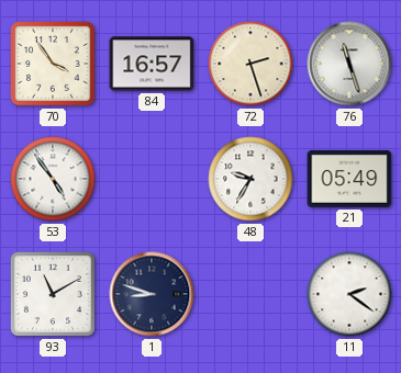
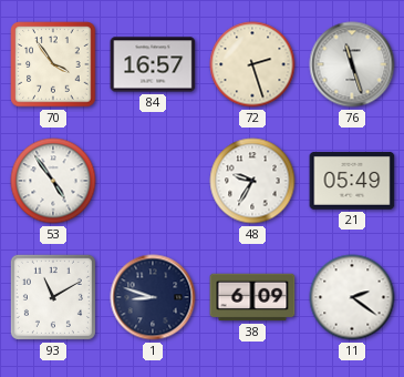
38: none -> 6:09 (252, 297)
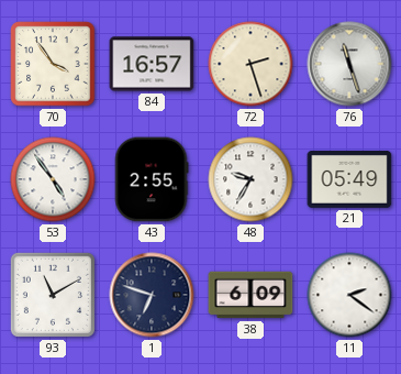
43: none -> 2:55 (152, 179)
1: 8:48 -> 6:48 (152, 295)
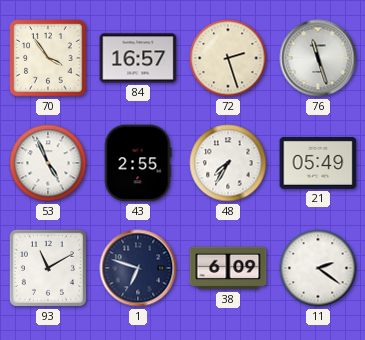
53: 4:54 -> 4:56 (48, 163)
48: 9:35 -> 7:35 (228, 163)
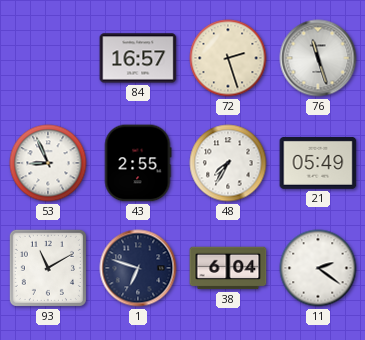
70: 3:54 -> none (48, 58)
53: 4:56 -> 8:56 (48, 163)
38: 6:09 -> 6:04 (228, 268)
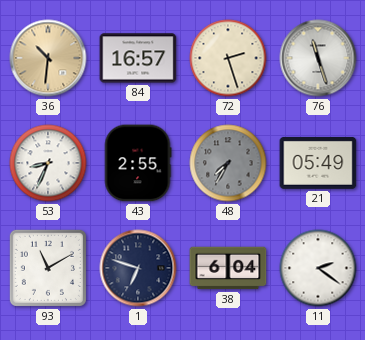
36: none -> 10:31 (48, 58)
53: 8:56 -> 8:34 (48, 163)
48 dial: white -> grey (228, 163)
